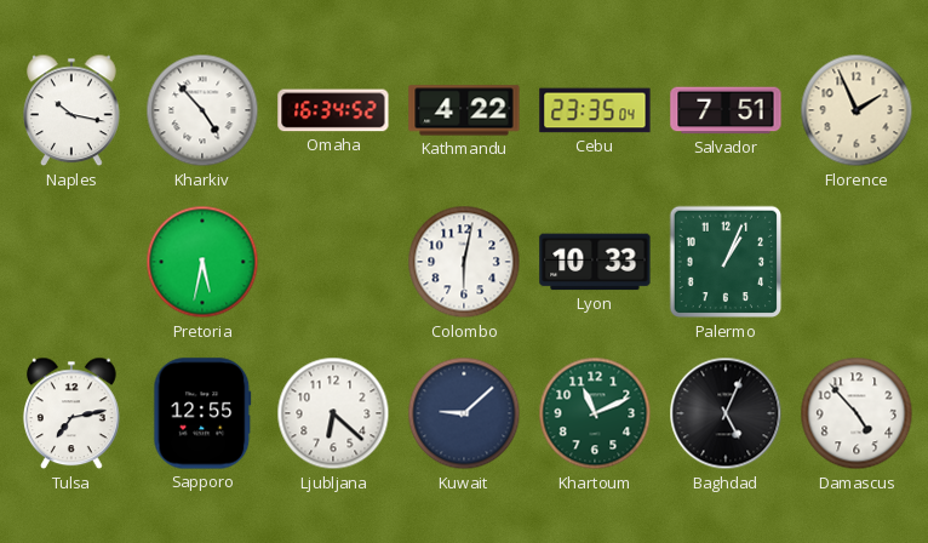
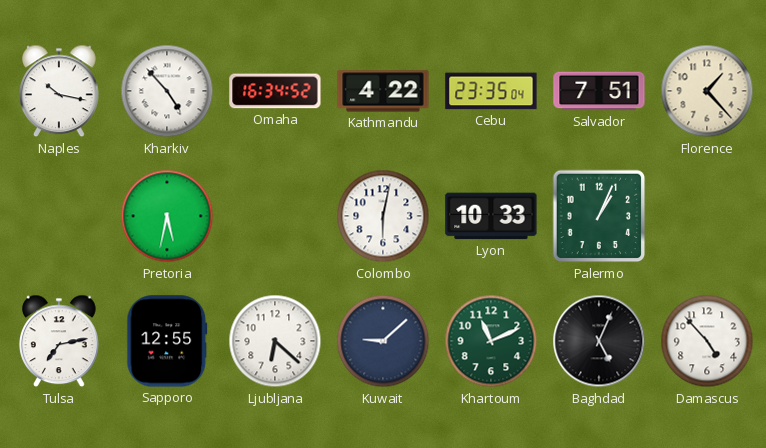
Florence: 1:56 -> 1:23 (707, 91)
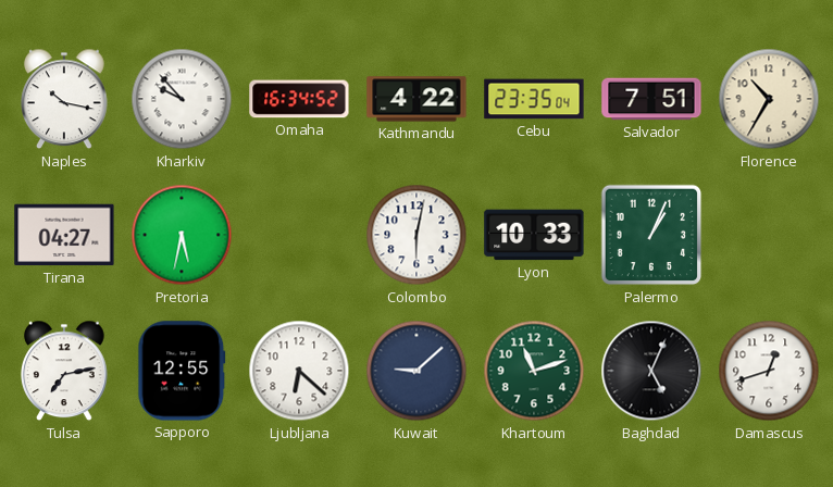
Kharkiv: 4:53 -> 9:53 (182, 99)
Florence: 1:23 -> 10:35 (769, 99)
Tirana: none -> 04:27 (64, 235)
Khartoum: 11:11 -> 11:12 (534, 371)
Damascus: 4:53 -> 12:42 (769, 371)
